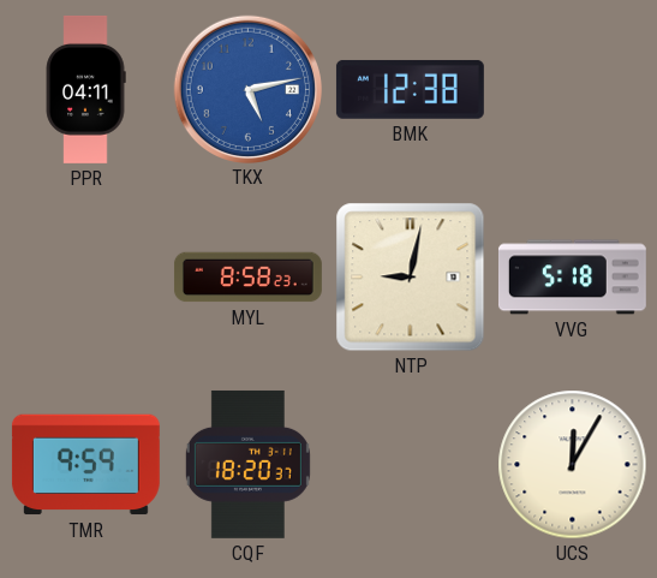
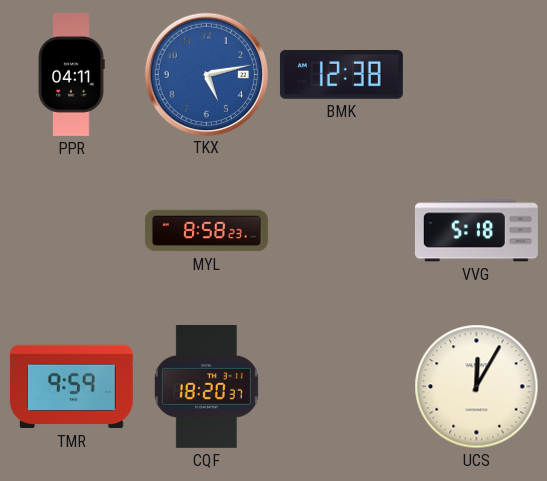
NTP: 9:02 -> none (411, 278)
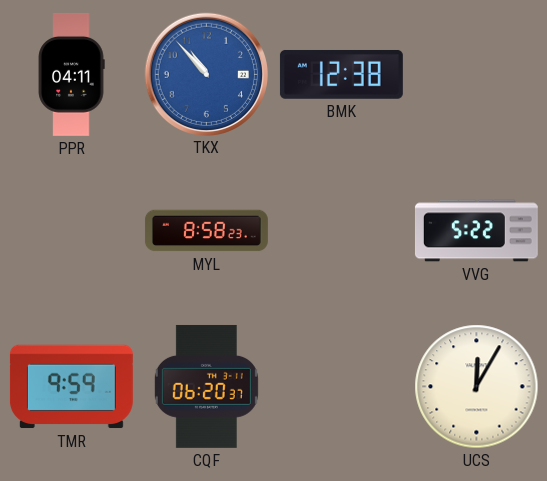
TKX: 5:13 -> 10:53 (206, 74)
VVG: 5:18 -> 5:22 (476, 231)
CQF: 18:20 -> 06:20 (206, 386)
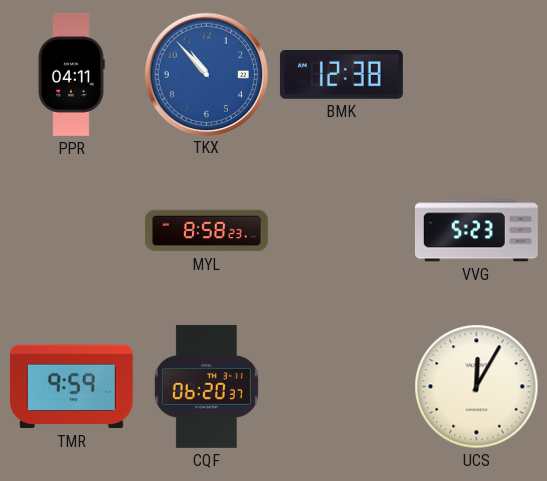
VVG: 5:22 -> 5:23 (476, 231)
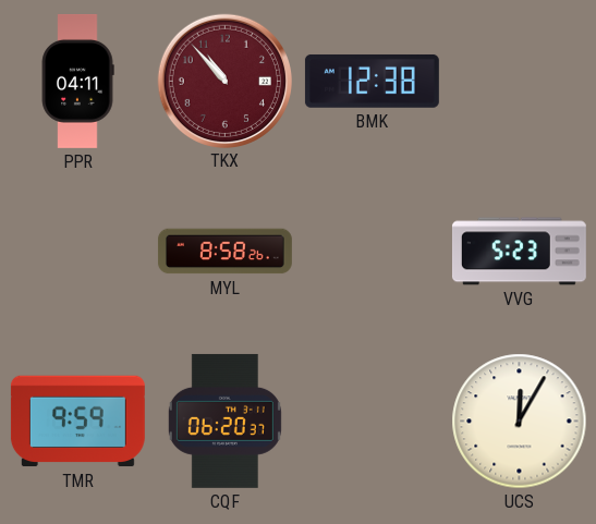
TKX dial: blue -> burgundy (224, 81)
MYL: 8:58:23 -> 8:58:26 (224, 252)
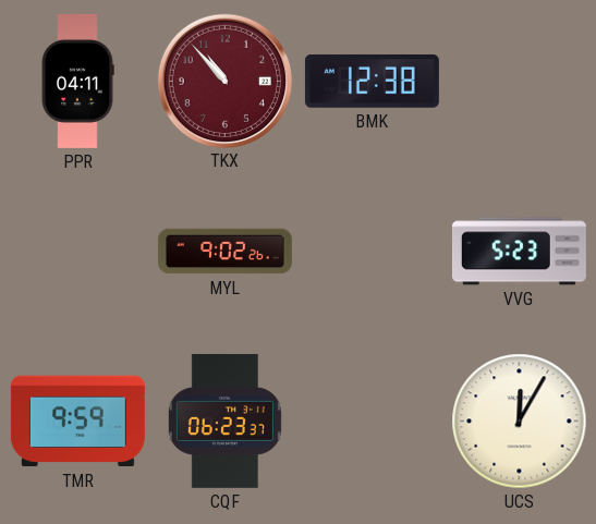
MYL: 8:58 -> 9:02 (224, 252)
CQF: 06:20 -> 06:23 (224, 421)
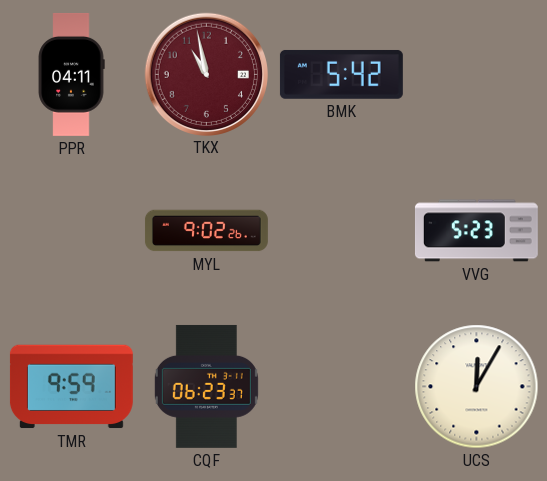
TKX: 10:53 -> 10:58 (206, 74)
BMK: 12:38 -> 5:42 (341, 75)
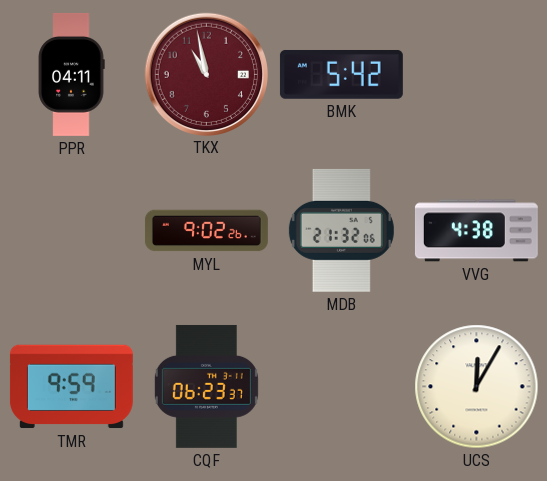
MDB: none -> 21:32 (341, 230)
VVG: 5:23 -> 4:38 (476, 231)
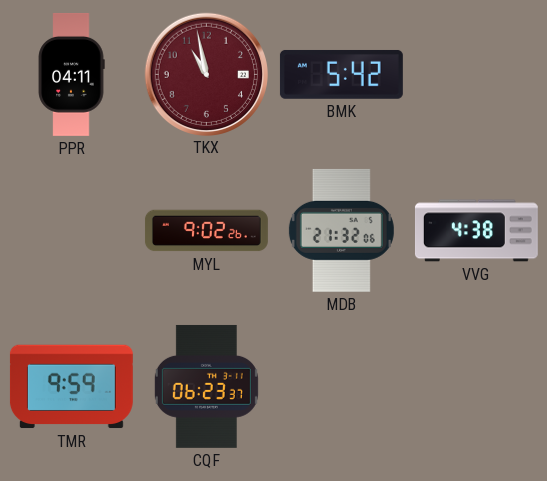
UCS: 12:05 -> none (477, 387)
